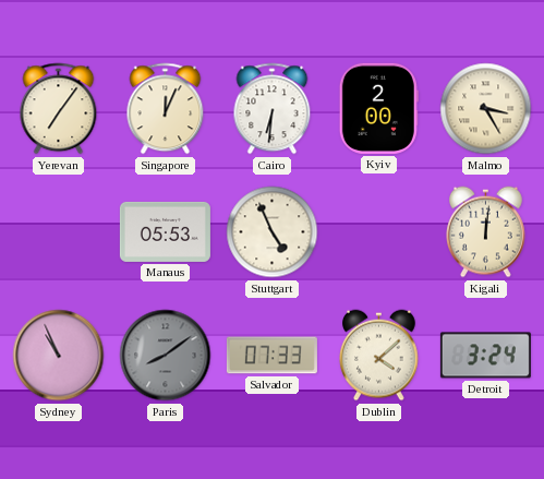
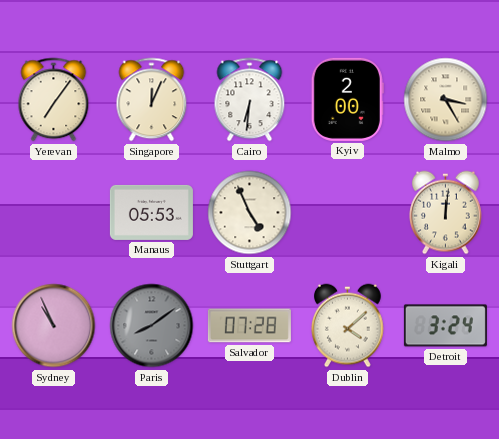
Salvador: 07:33 -> 07:28 (249, 326)
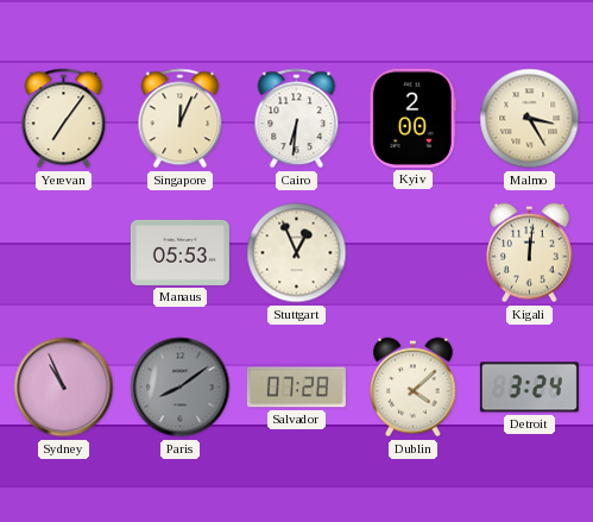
Stuttgart: 4:56 -> 12:56 (297, 253)
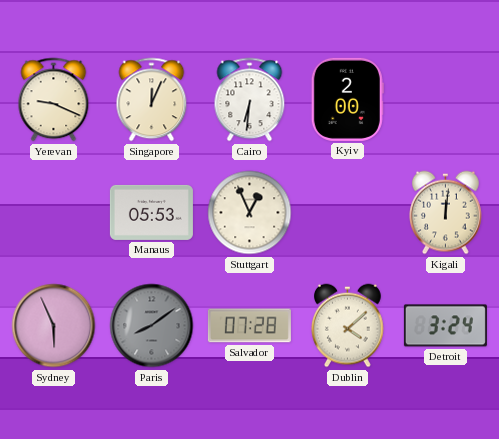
Yerevan: 7:06 -> 9:19 (54, 100)
Malmo: 3:25 -> none (530, 119)
Sydney: 10:56 -> 5:56 (54, 326)
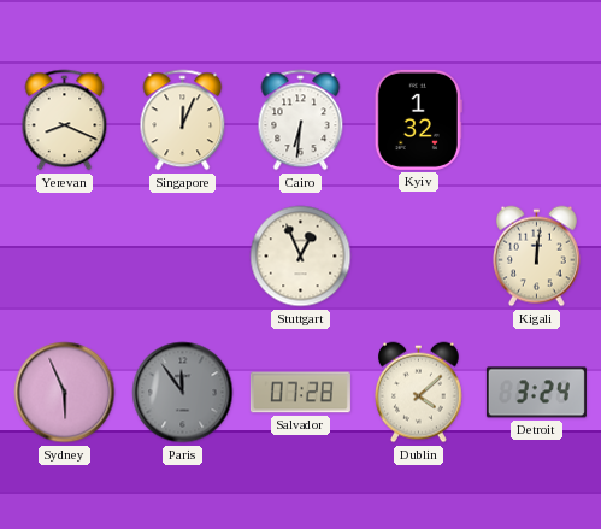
Yerevan: 9:19 -> 8:19 (65, 121)
Kyiv: 2:00 -> 1:32 (418, 119)
Manaus: 05:53 -> none (151, 212)
Paris: 8:09 -> 11:54 (183, 393)
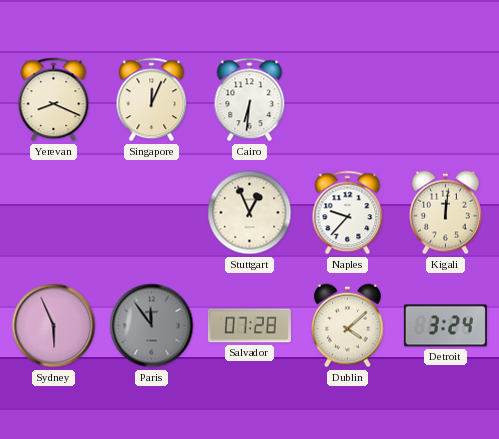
Kyiv: 1:32 -> none (418, 119)
Naples: none -> 9:37 (348, 213)
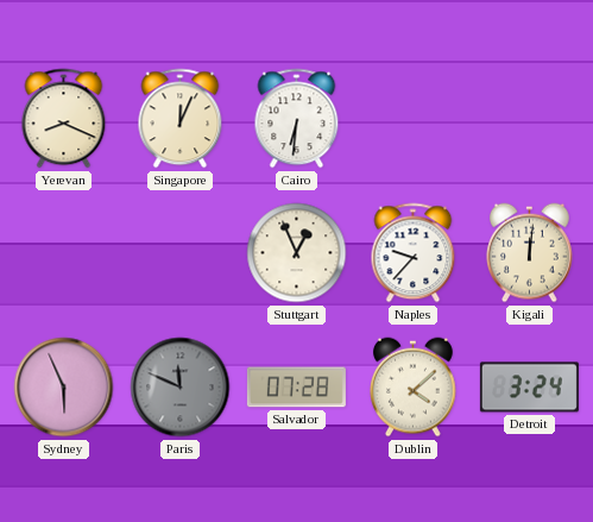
Paris: 11:54 -> 11:49 (181, 388)
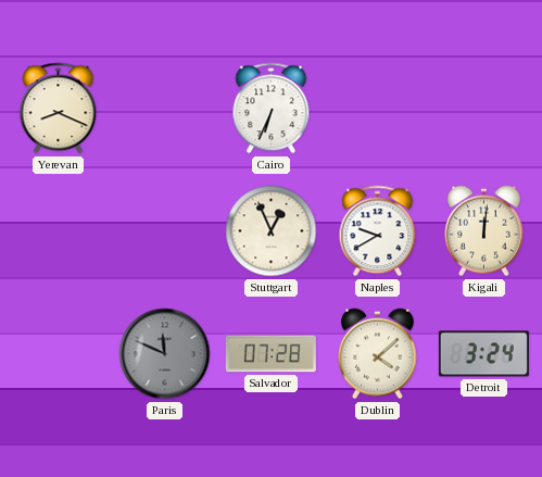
Singapore: 12:04 -> none (181, 119)
Cairo: 6:31 -> 6:34 (272, 109)
Naples: 9:37 -> 9:40 (378, 231)
Sydney: 5:56 -> none (64, 388)
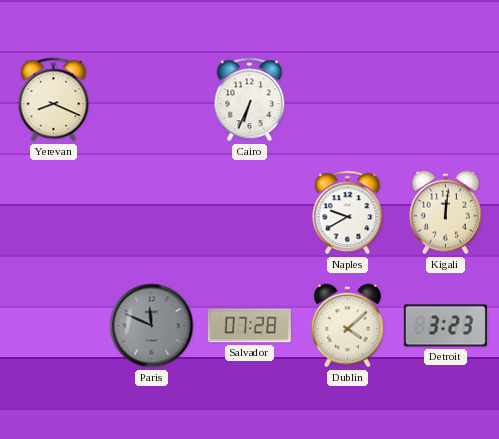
Stuttgart: 12:56 -> none (272, 231)
Detroit: 3:24 -> 3:23 (445, 326)
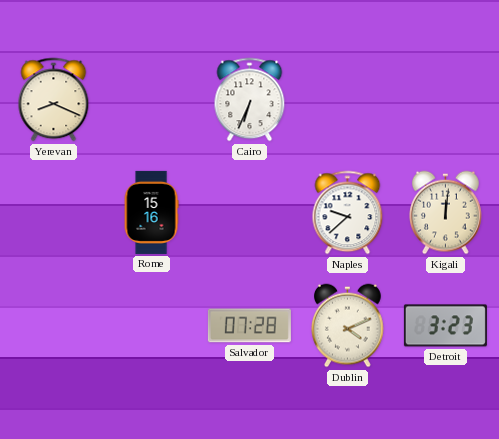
Rome: none -> 15:16 (151, 212)
Naples: 9:40 -> 9:38 (348, 213)
Paris: 11:49 -> none (152, 326)
Dublin: 4:08 -> 4:11 (348, 326)
